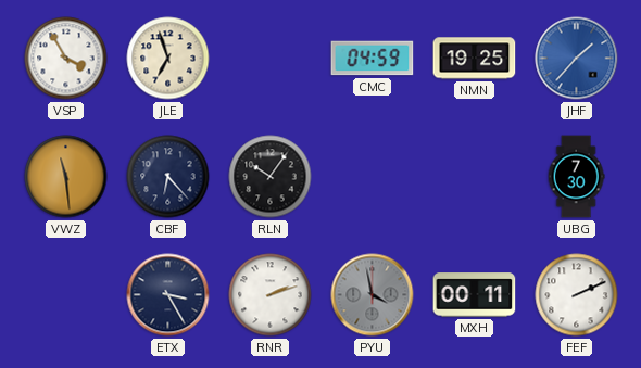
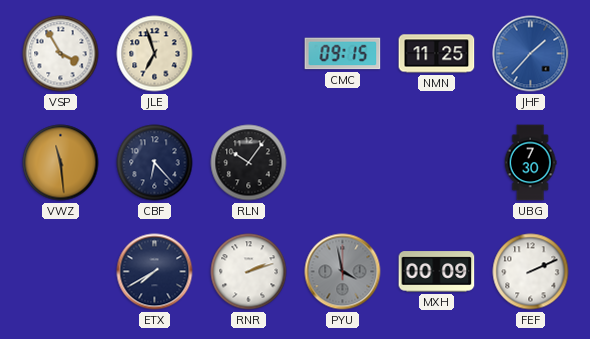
CMC: 04:59 -> 09:15 (343, 54)
NMN: 19:25 -> 11:25 (437, 54)
ETX: 3:25 -> 7:40 (155, 272)
MXH: 00:11 -> 00:09 (437, 272)
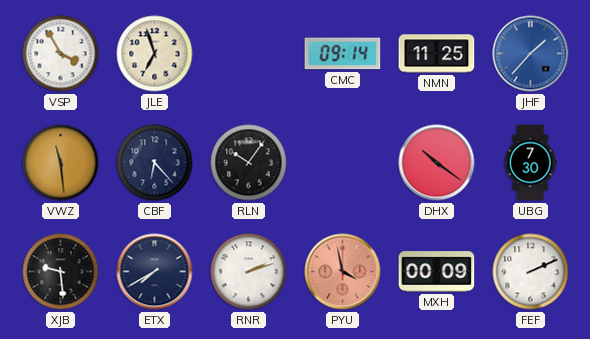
CMC: 09:15 -> 09:14 (343, 54)
DHX: none -> 10:21 (437, 163)
XJB: none -> 9:29 (61, 272)
PYU dial: grey -> salmon (343, 272)
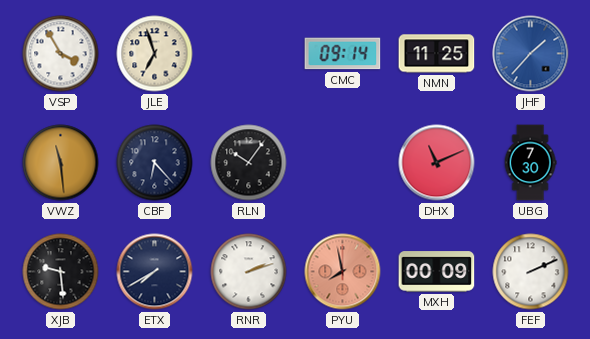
DHX: 10:21 -> 11:11 (437, 163)
PYU: 3:58 -> 7:58 (343, 272)
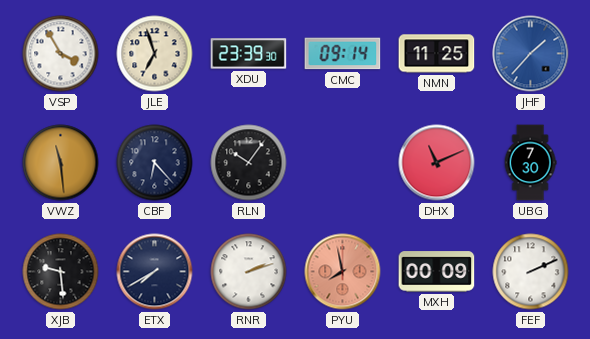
XDU: none -> 23:39 (249, 54)
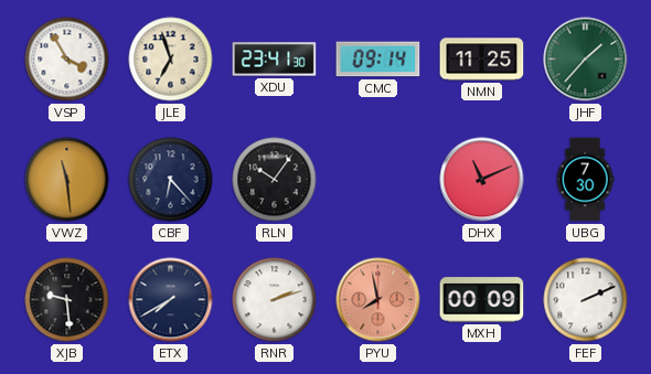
XDU: 23:39 -> 23:41 (275, 60)
JHF dial: blue -> green (586, 60)
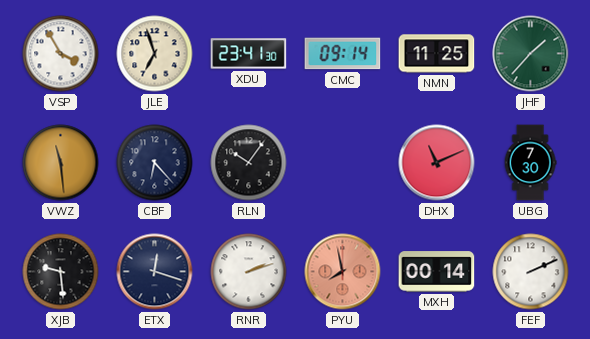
ETX: 7:40 -> 12:18 (155, 272)
MXH: 00:09 -> 00:14 (437, 272)
